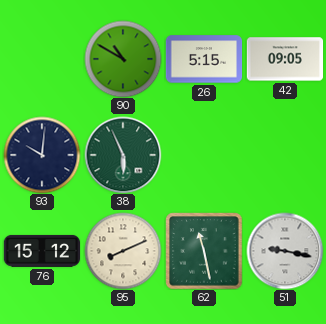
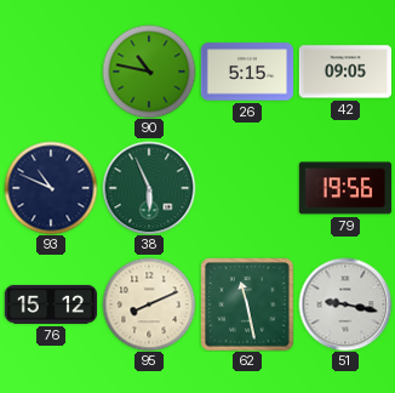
90: 10:50 -> 10:47 (149, 72)
93: 10:01 -> 10:49 (51, 188)
79: none -> 19:56 (344, 188)
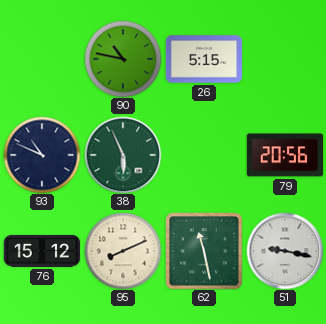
42: 09:05 -> none (345, 72)
79: 19:56 -> 20:56 (284, 155)
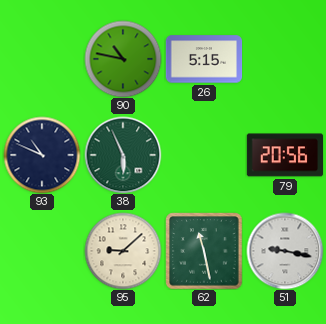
76: 15:12 -> none (41, 251)
95: 8:11 -> 9:08 (123, 251)
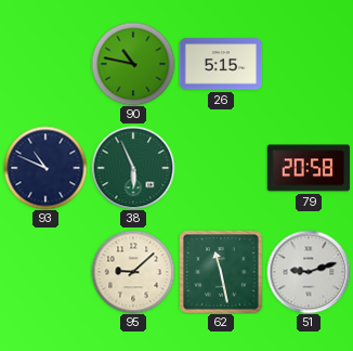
79: 20:56 -> 20:58 (308, 168)
51: 9:17 -> 9:12 (309, 272)
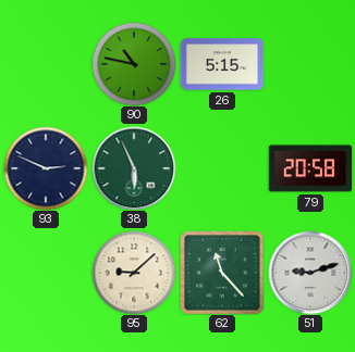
93: 10:49 -> 2:49 (46, 168)
62: 11:28 -> 11:23 (222, 273)
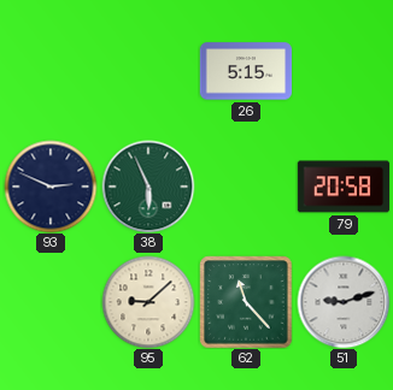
90: 10:47 -> none (134, 64)
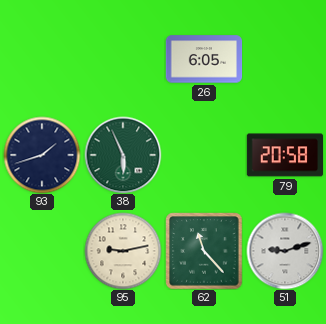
26: 5:15 -> 6:05 (204, 59)
93: 2:49 -> 1:42 (42, 155)
95: 9:08 -> 9:13 (123, 251)
